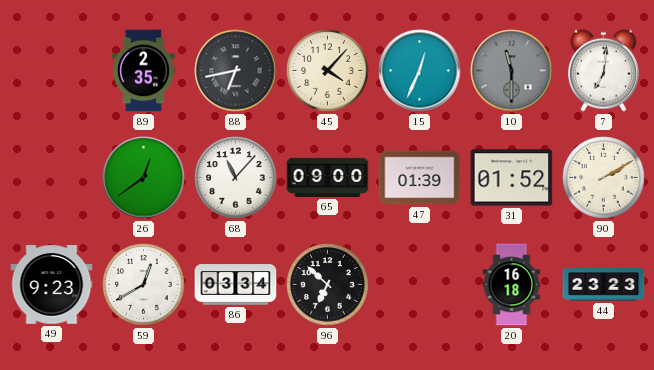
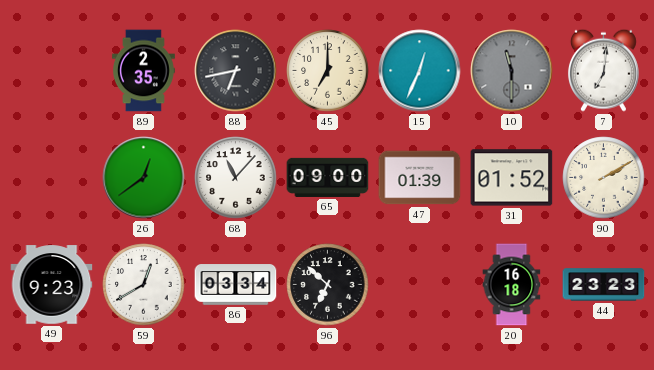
45: 4:07 -> 7:00 (328, 71)
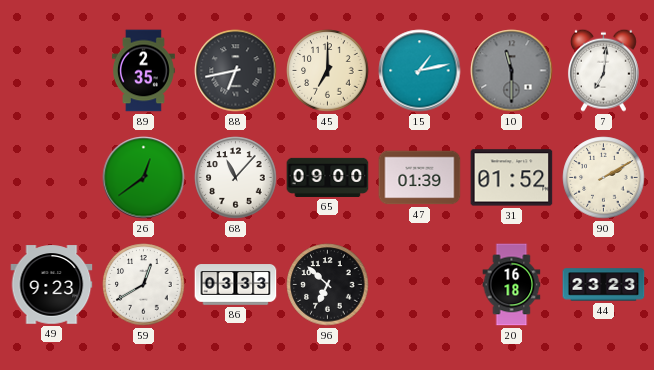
15: 12:34 -> 1:13 (420, 71)
86: 03:34 -> 03:33 (236, 285)
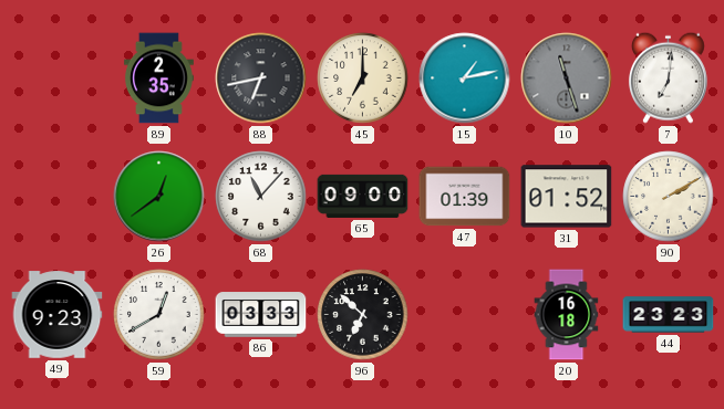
10: 11:30 -> 11:27 (567, 78)
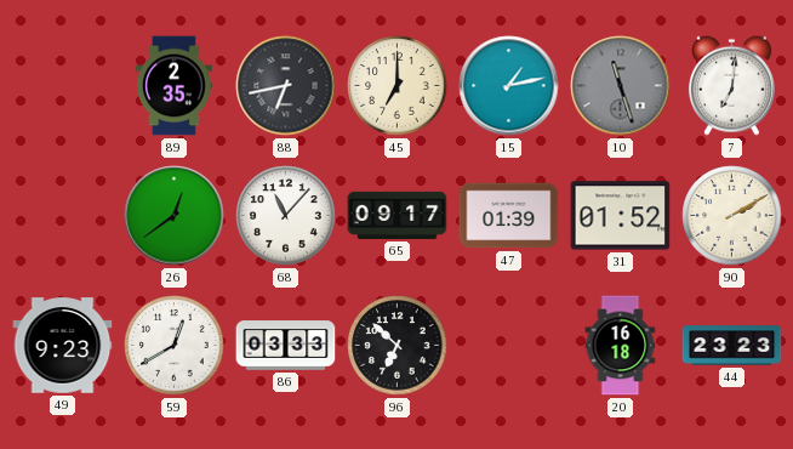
65: 09:00 -> 09:17 (398, 215)
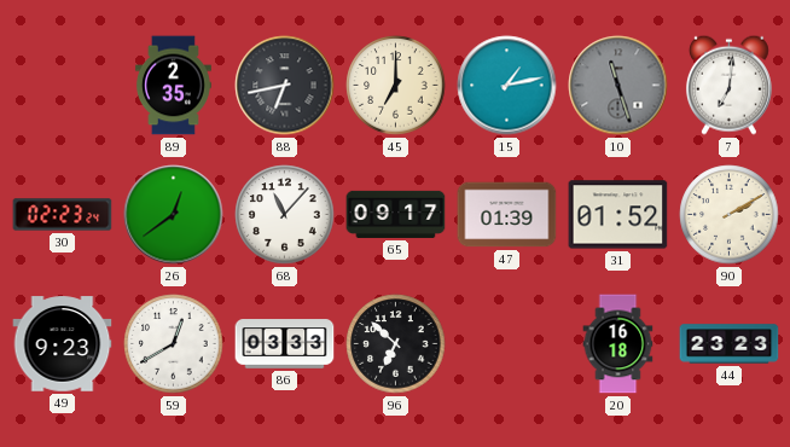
30: none -> 02:23 (63, 215)
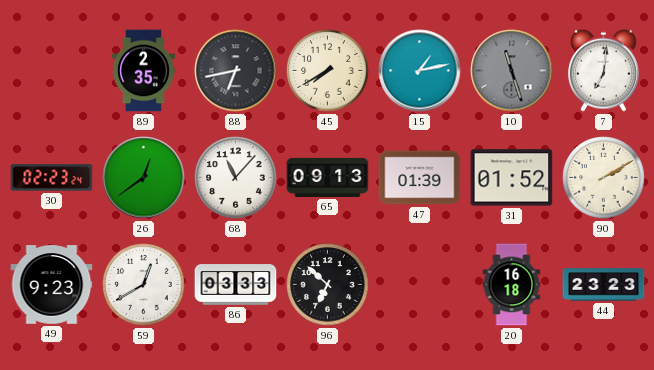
45: 7:00 -> 7:40 (328, 71)
65: 09:17 -> 09:13 (328, 177)
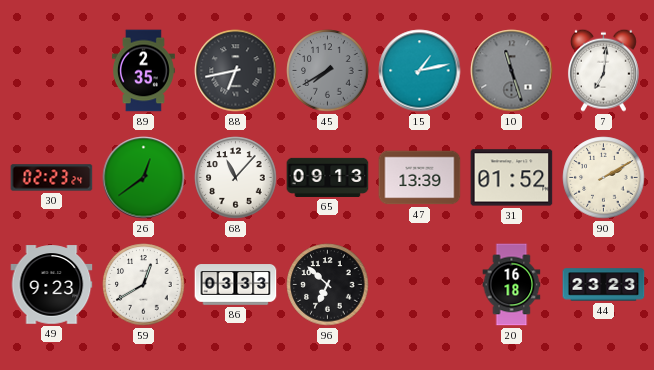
45 dial: cream -> grey (328, 71)
47: 01:39 -> 13:39 (420, 178)
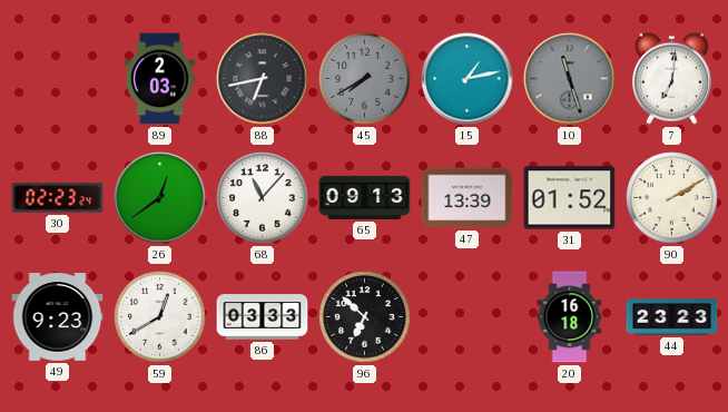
89: 2:35 -> 2:03 (159, 79)
